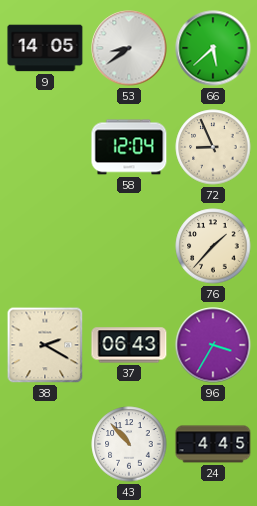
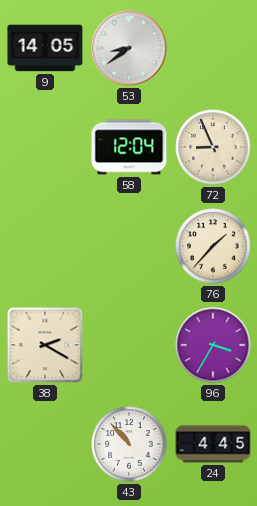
66: 5:38 -> none (213, 48)
37: 06:43 -> none (129, 345)
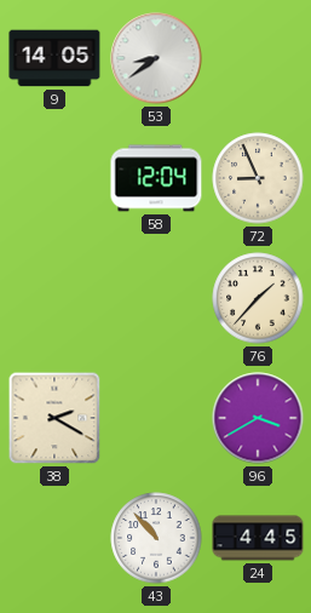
96: 3:35 -> 3:40 (258, 418)
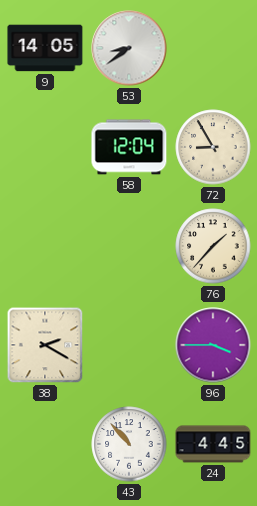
72: 8:56 -> 8:55 (213, 147)
96: 3:40 -> 3:45 (213, 345)
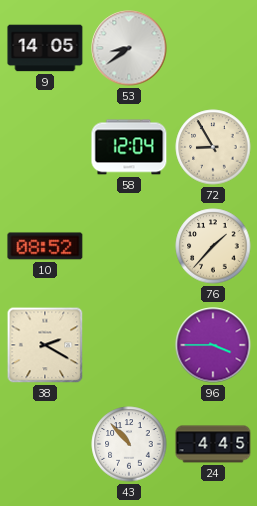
10: none -> 08:52 (45, 246)
